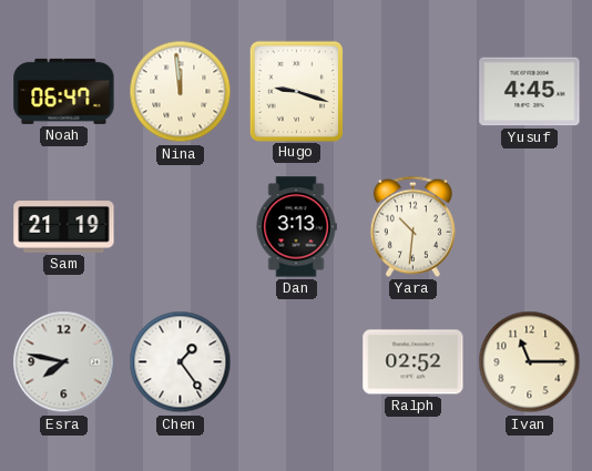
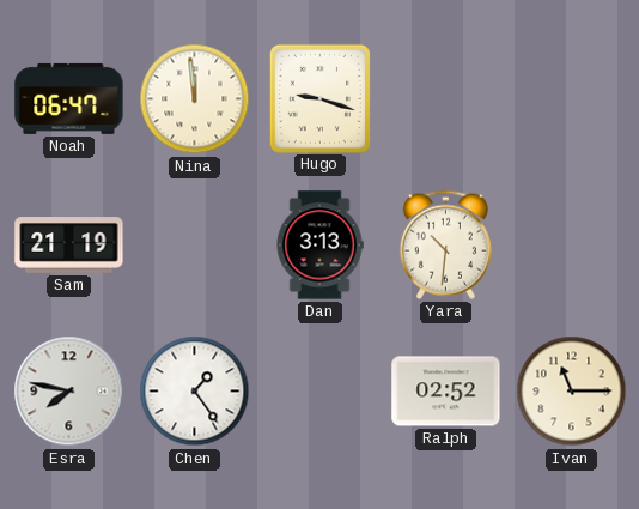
Yusuf: 4:45 -> none (530, 92)
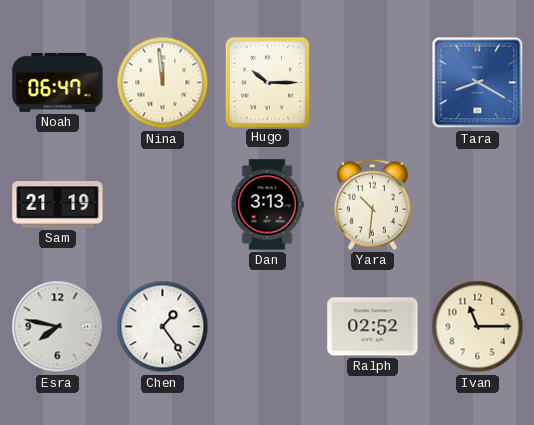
Hugo: 9:18 -> 10:15 (267, 82)
Tara: none -> 8:20 (478, 83)
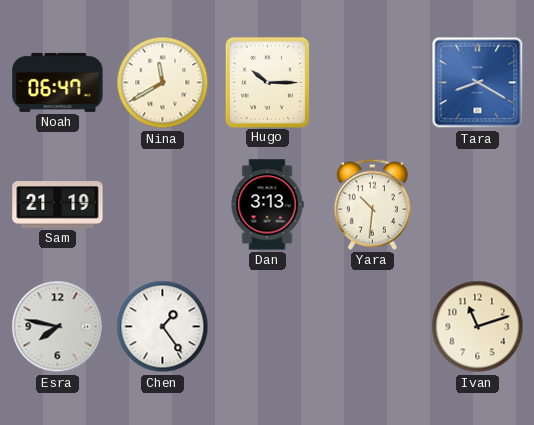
Nina: 11:59 -> 11:40 (163, 83)
Ralph: 02:52 -> none (373, 327)
Ivan: 11:15 -> 11:12 (478, 327)
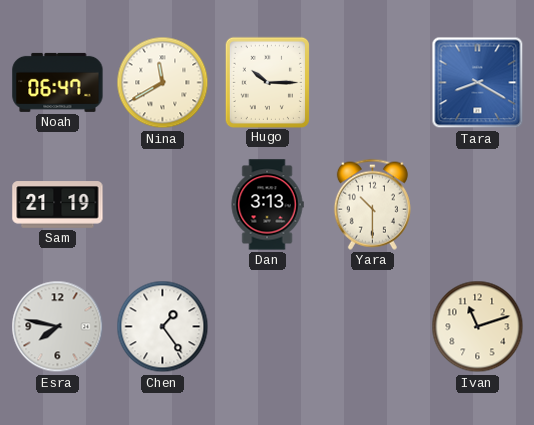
Yara: 10:31 -> 10:30 (372, 204)
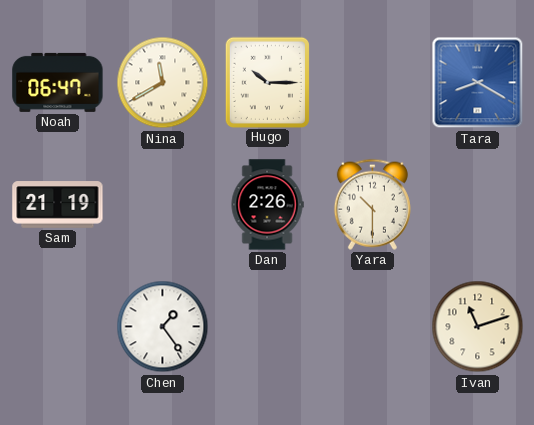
Dan: 3:13 -> 2:26 (267, 205)
Esra: 7:47 -> none (58, 327)
